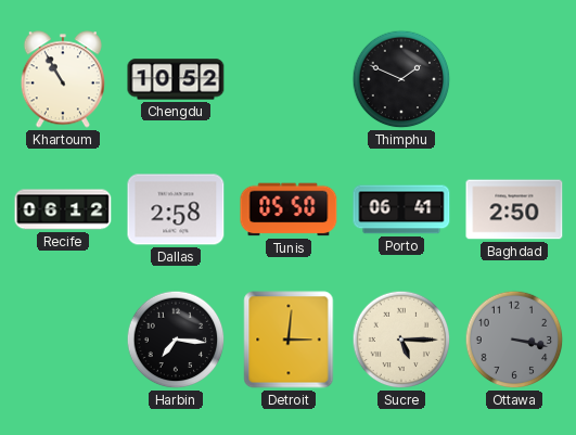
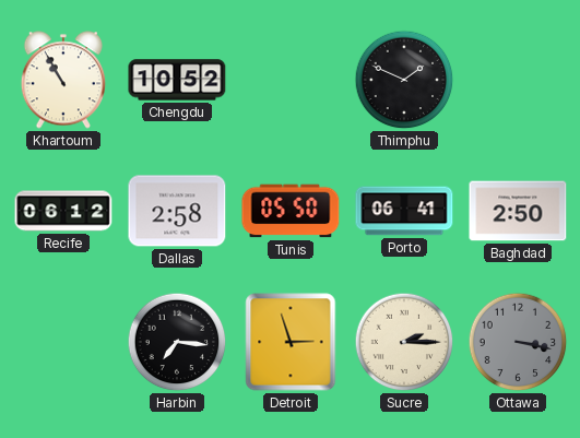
Detroit: 3:01 -> 2:57 (291, 342)
Sucre: 5:15 -> 2:15 (404, 342)
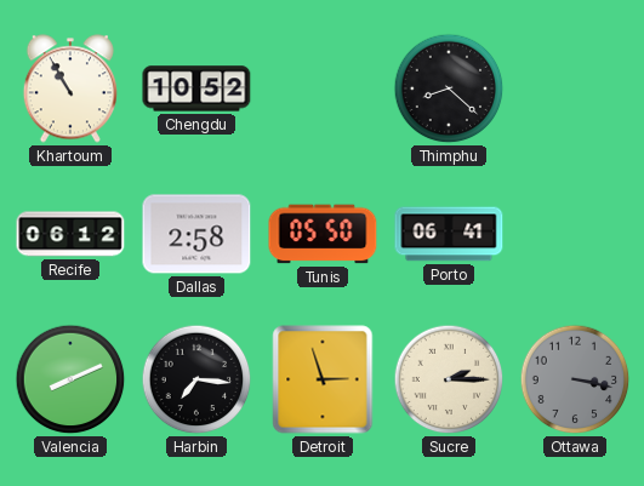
Thimphu: 1:49 -> 8:22 (449, 88)
Baghdad: 2:50 -> none (518, 211)
Valencia: none -> 8:11 (70, 379)
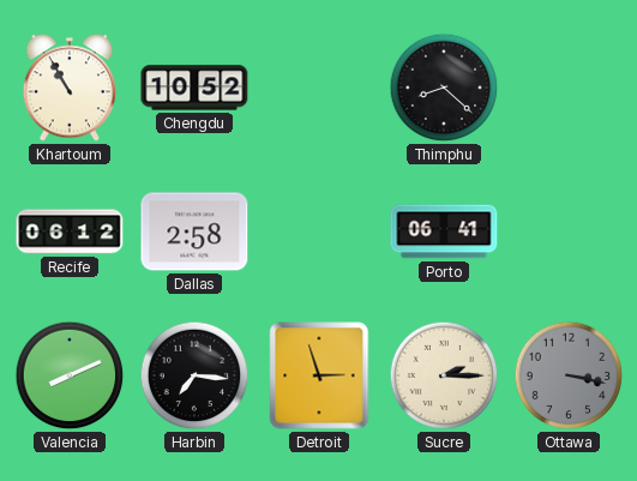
Tunis: 05:50 -> none (323, 234)
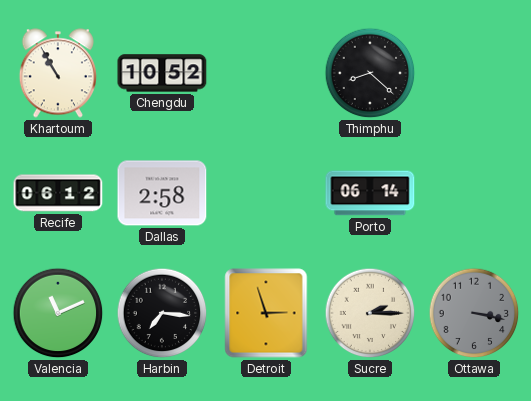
Porto: 06:41 -> 06:14 (370, 193)
Valencia: 8:11 -> 11:11 (58, 313)
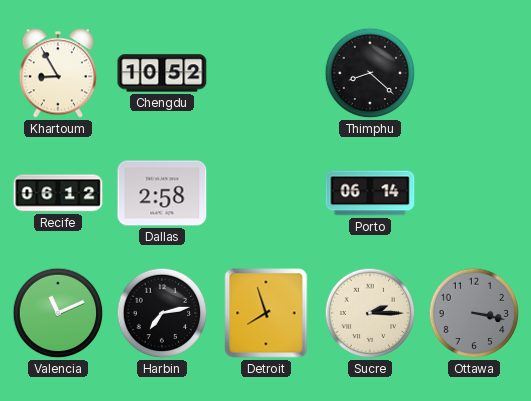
Khartoum: 10:55 -> 8:55 (58, 73)
Harbin: 7:16 -> 7:13 (162, 313)
Detroit: 2:57 -> 7:57 (266, 313)
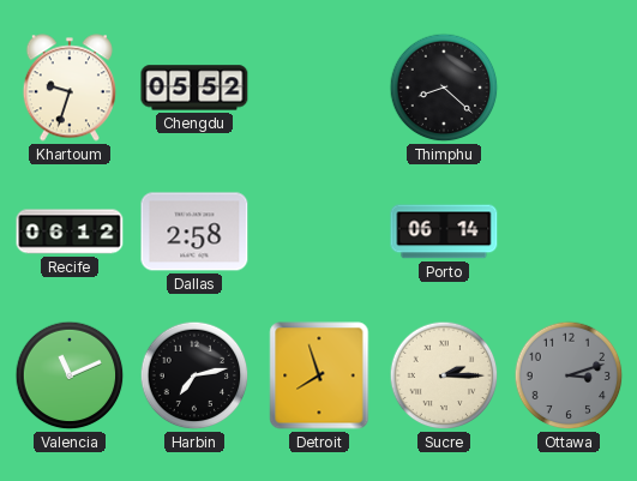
Khartoum: 8:55 -> 9:33 (70, 88)
Chengdu: 10:52 -> 05:52 (194, 88)
Ottawa: 3:17 -> 3:12 (569, 375)
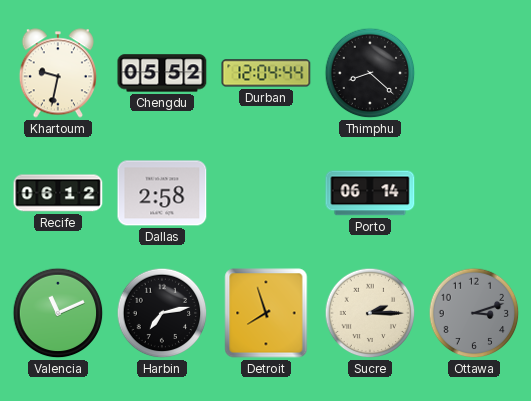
Khartoum: 9:33 -> 9:32 (58, 73)
Durban: none -> 12:04 (266, 73)
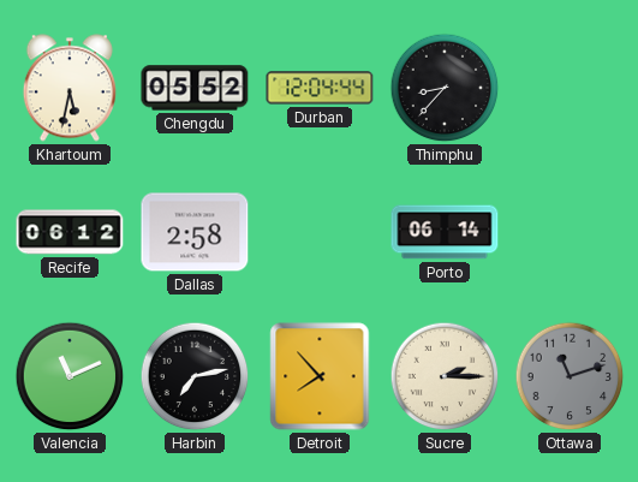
Khartoum: 9:32 -> 5:32 (70, 88)
Thimphu: 8:22 -> 8:37 (445, 88)
Detroit: 7:57 -> 7:53 (320, 376)
Ottawa: 3:12 -> 11:12 (570, 376)
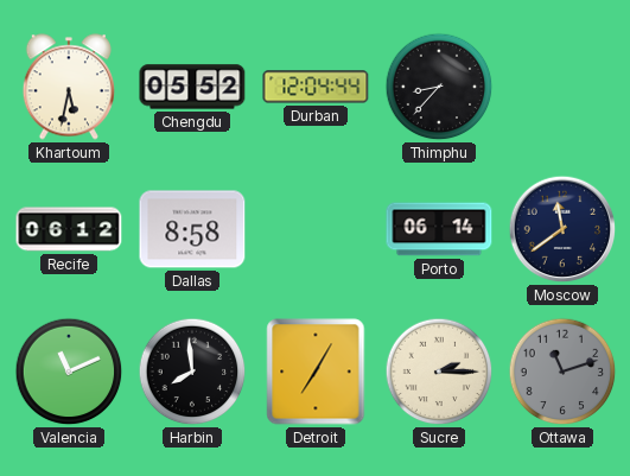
Dallas: 2:58 -> 8:58 (192, 229)
Moscow: none -> 11:39 (562, 229)
Harbin: 7:13 -> 7:59 (192, 372)
Detroit: 7:53 -> 7:05 (316, 372)
